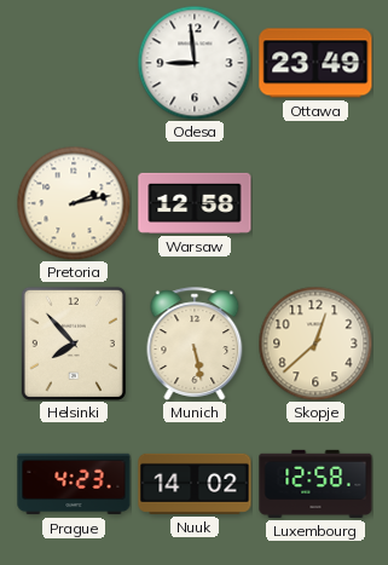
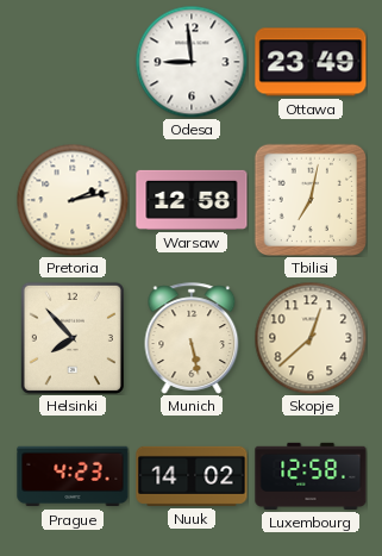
Tbilisi: none -> 7:02 (309, 199)
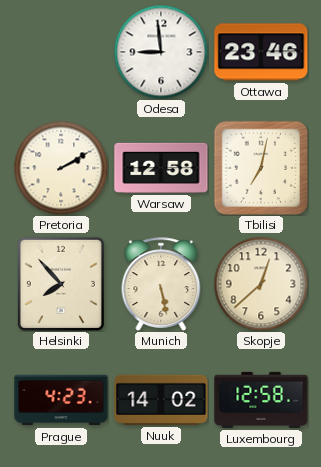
Ottawa: 23:49 -> 23:46 (261, 52)
Pretoria: 2:13 -> 2:10 (61, 168)
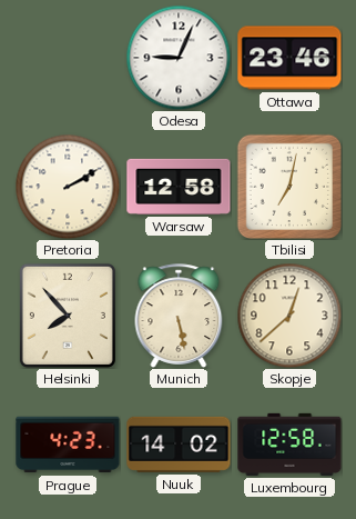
Odesa: 8:59 -> 9:04 (179, 58)
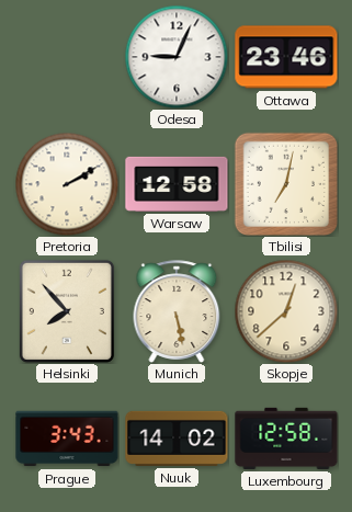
Prague: 4:23 -> 3:43 (67, 439)
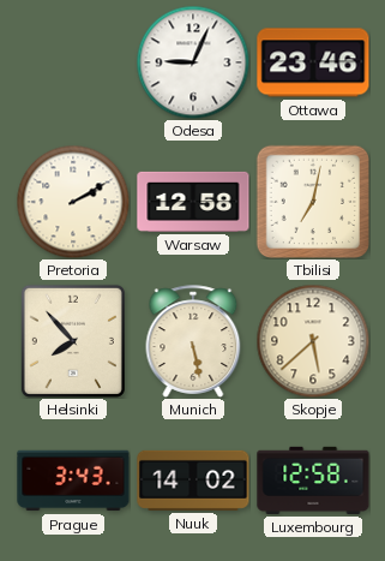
Skopje: 12:38 -> 5:38 (313, 341)
